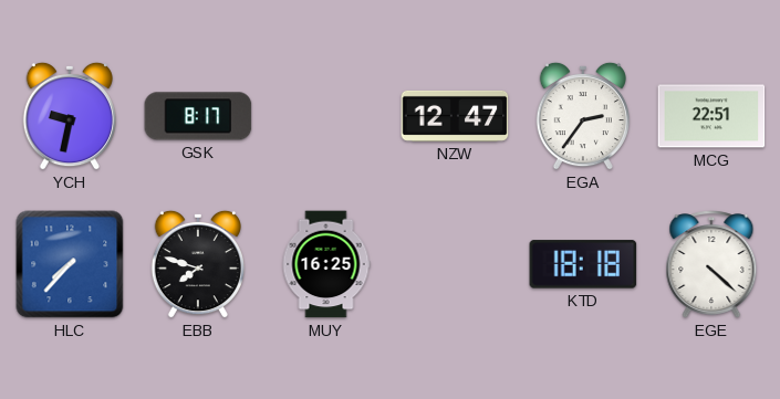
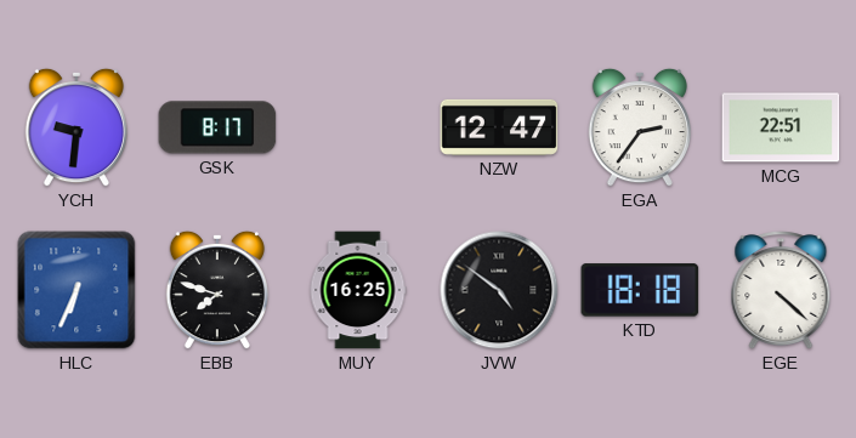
YCH: 9:32 -> 9:31 (75, 127)
HLC: 7:37 -> 6:34 (76, 290)
JVW: none -> 4:51 (499, 290)
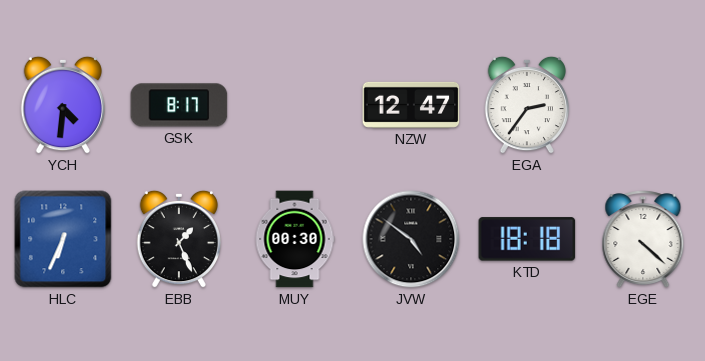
YCH: 9:31 -> 4:31 (62, 105)
MCG: 22:51 -> none (781, 127)
EBB: 7:48 -> 1:26 (178, 239)
MUY: 16:25 -> 00:30 (295, 239)
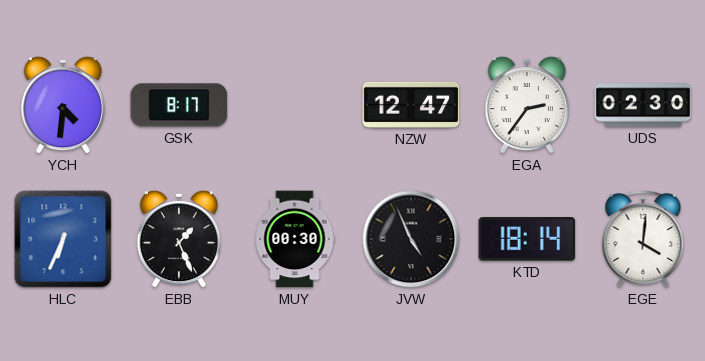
UDS: none -> 02:30 (643, 105)
JVW: 4:51 -> 4:56 (411, 239)
KTD: 18:18 -> 18:14 (527, 239)
EGE: 4:22 -> 4:01 (643, 239)
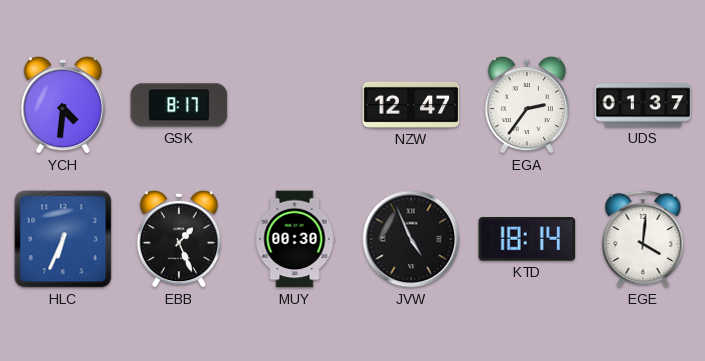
UDS: 02:30 -> 01:37 (643, 105)
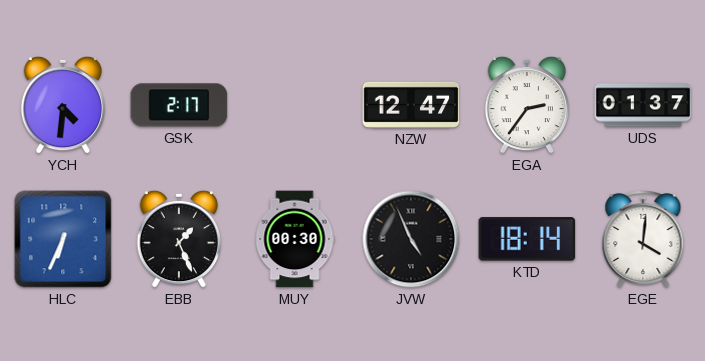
GSK: 8:17 -> 2:17 (179, 105)
